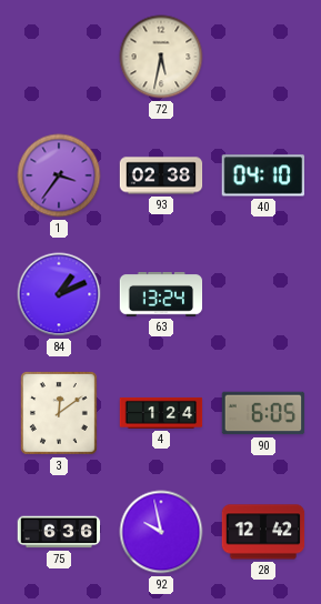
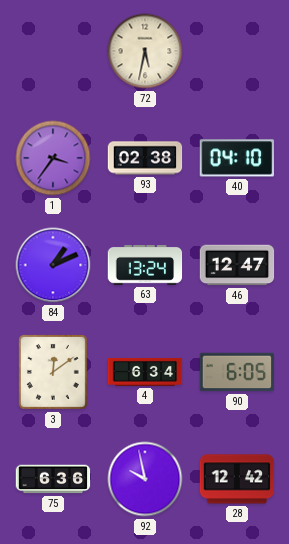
46: none -> 12:47 (237, 265)
4: 1:24 -> 6:34 (145, 372)
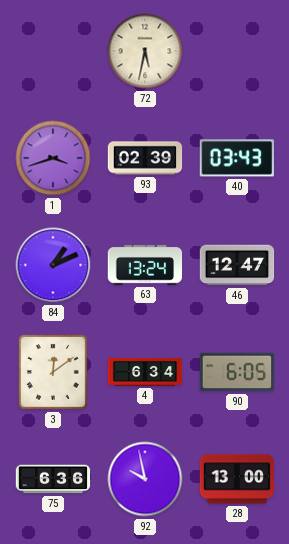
1: 3:36 -> 3:42 (53, 158)
93: 02:38 -> 02:39 (145, 158)
40: 04:10 -> 03:43 (236, 158)
28: 12:42 -> 13:00 (237, 479)
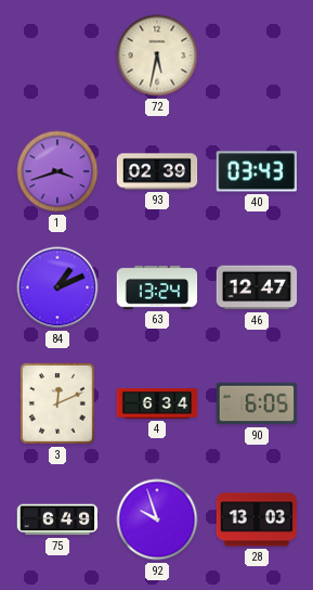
3: 12:09 -> 12:11 (57, 403)
75: 6:36 -> 6:49 (57, 520)
92: 9:58 -> 9:57 (157, 520)
28: 13:00 -> 13:03 (257, 520)
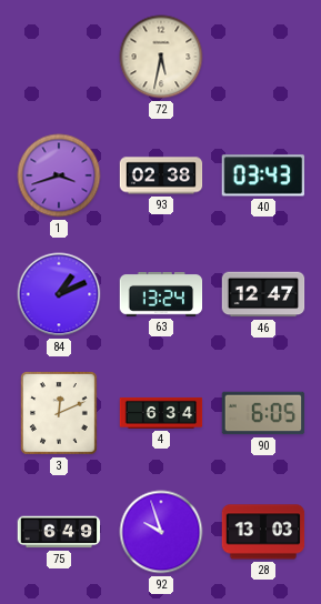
93: 02:39 -> 02:38 (161, 175)
